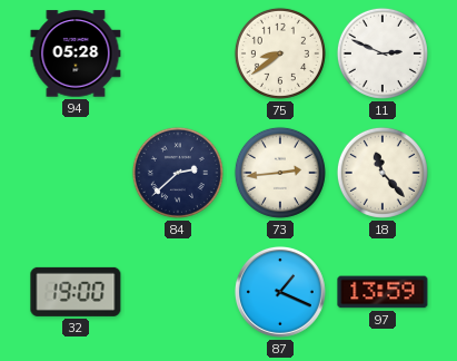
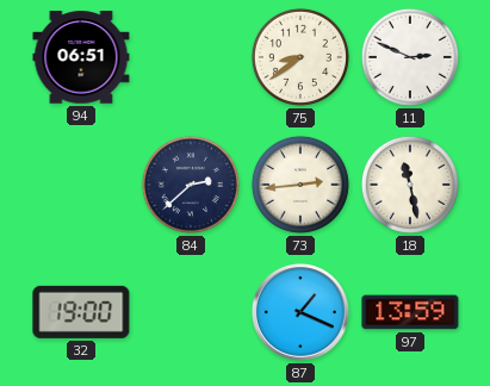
94: 05:28 -> 06:51 (81, 57)
18: 11:23 -> 11:28 (410, 185)
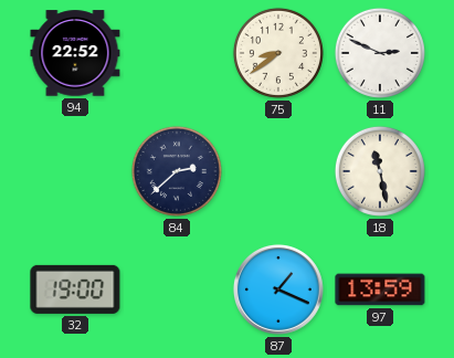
94: 06:51 -> 22:52 (75, 53)
73: 2:44 -> none (300, 185)
